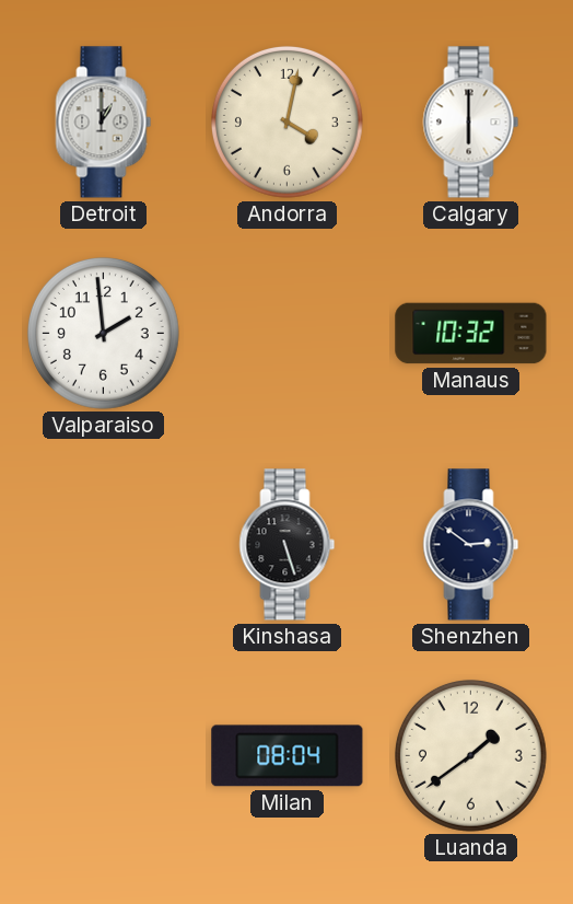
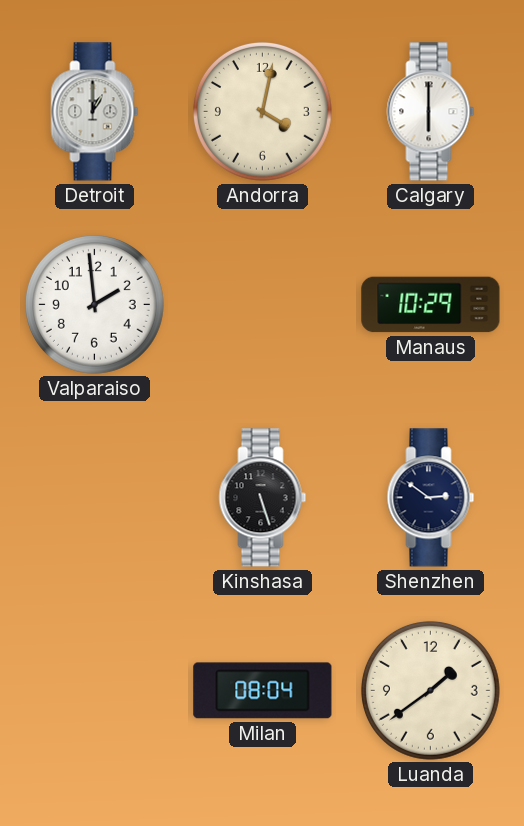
Manaus: 10:32 -> 10:29 (431, 305)
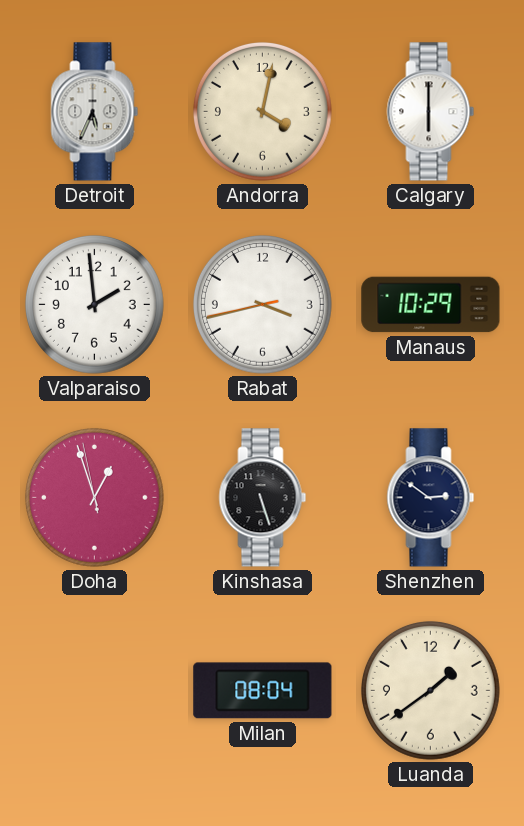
Detroit: 1:00 -> 5:34 (95, 112)
Rabat: none -> 3:42 (262, 304)
Doha: none -> 12:56 (94, 497)
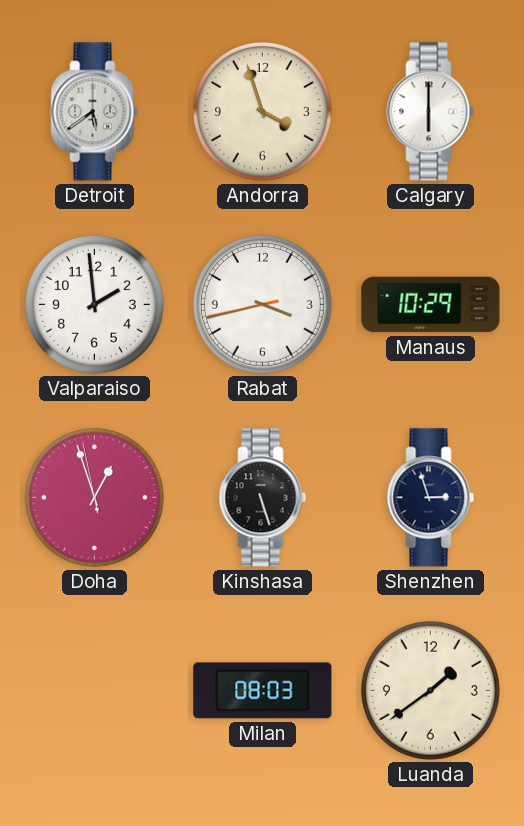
Detroit: 5:34 -> 5:39 (95, 112)
Andorra: 4:02 -> 3:57 (262, 111)
Shenzhen: 2:51 -> 2:57 (431, 498)
Milan: 08:04 -> 08:03 (263, 691)
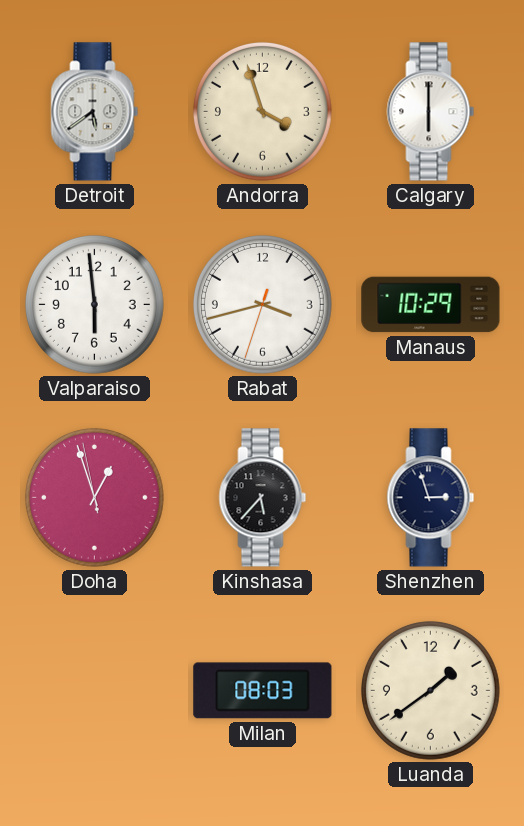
Valparaiso: 1:59 -> 5:59 (94, 304)
Rabat: 3:42:43 -> 3:42:33 (262, 304)
Kinshasa: 5:27 -> 5:37 (263, 498)
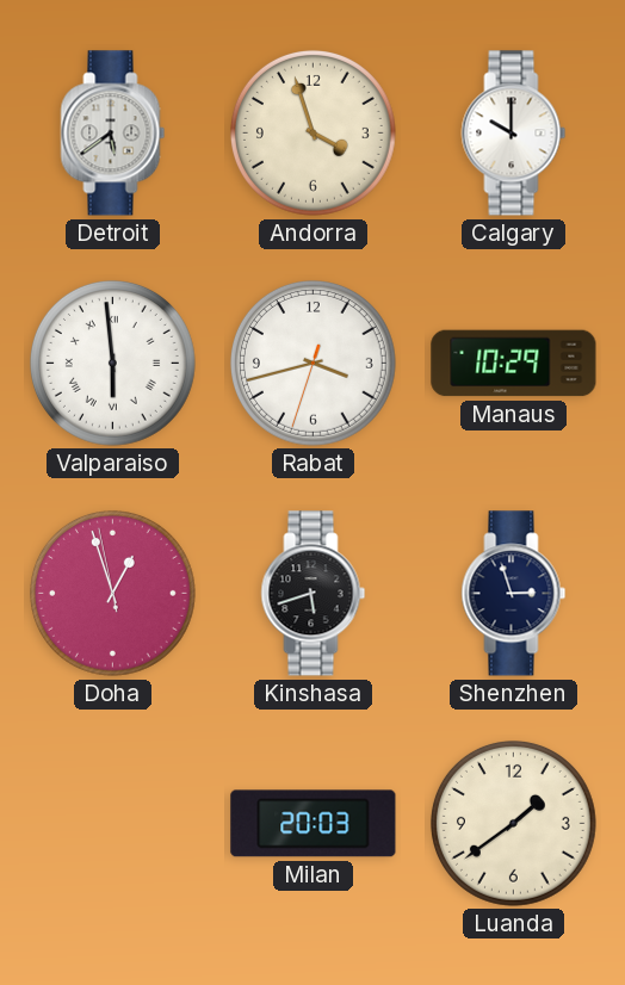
Calgary: 6:00 -> 10:00 (514, 134)
Valparaiso numerals: Arabic -> Roman (112, 363)
Kinshasa: 5:37 -> 5:42 (314, 594)
Milan: 08:03 -> 20:03 (314, 824)
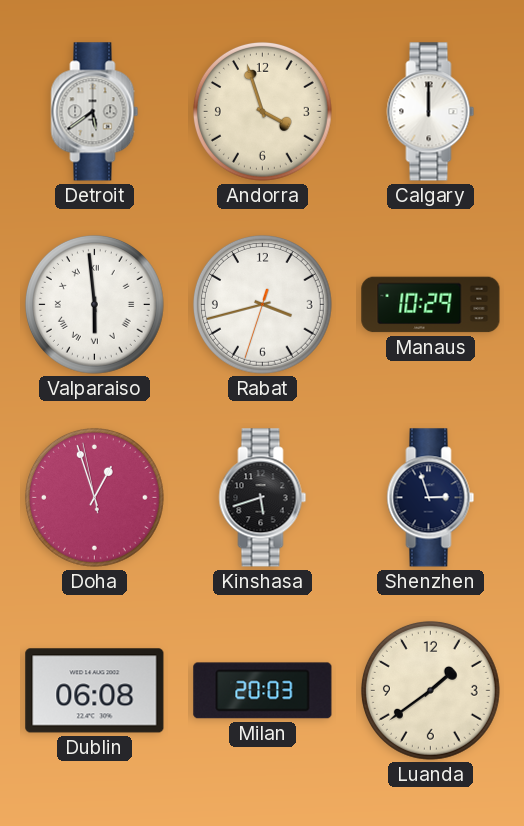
Calgary: 10:00 -> 12:00 (431, 112)
Dublin: none -> 06:08 (95, 691)
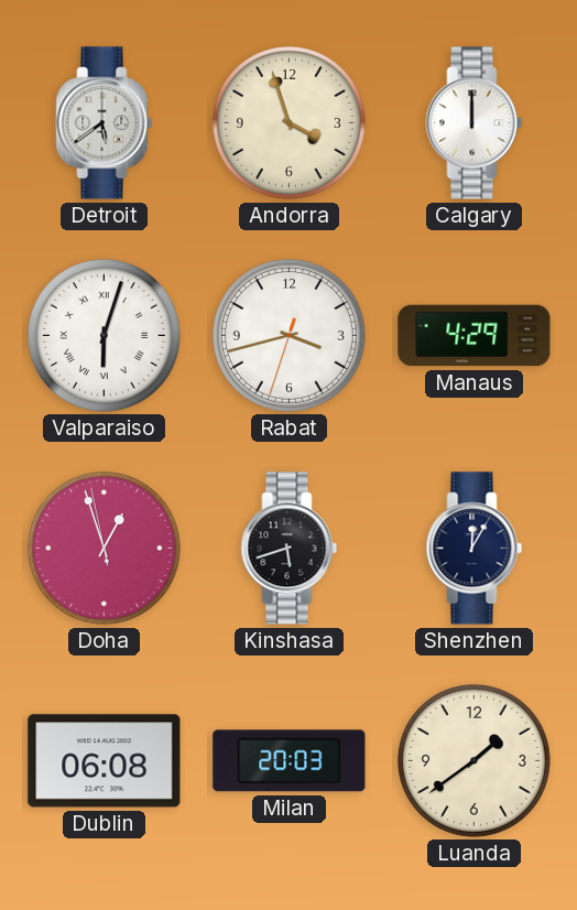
Valparaiso: 5:59 -> 6:03 (104, 335)
Manaus: 10:29 -> 4:29 (475, 336)
Shenzhen: 2:57 -> 12:05 (475, 549)
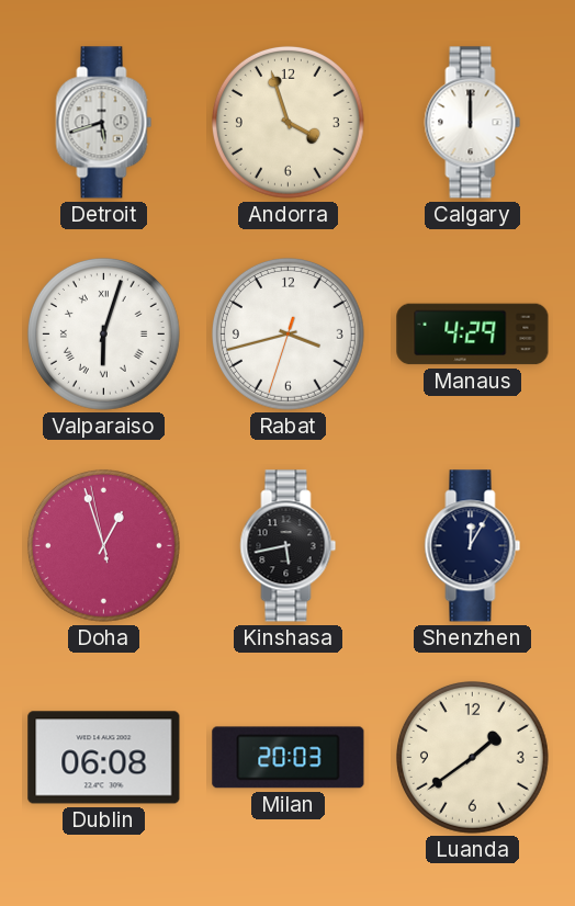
Detroit: 5:39 -> 5:42 (104, 123)
Kinshasa: 5:42 -> 5:43 (289, 546)
